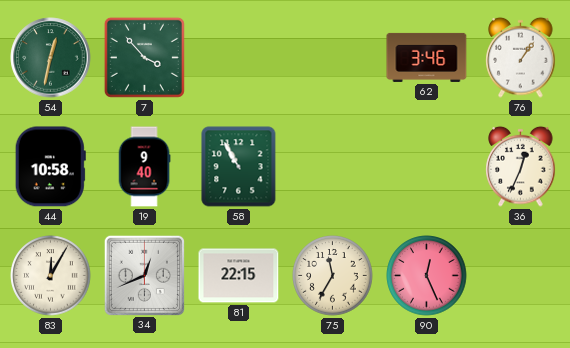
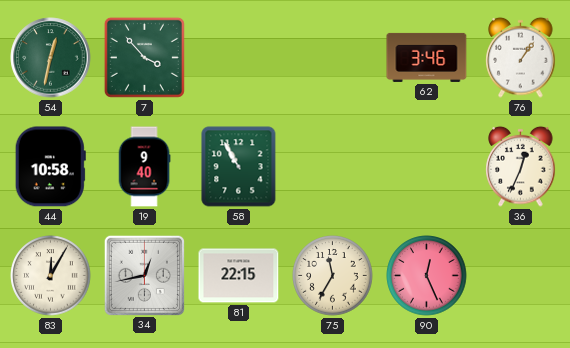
34: 12:41 -> 12:43 (144, 275)
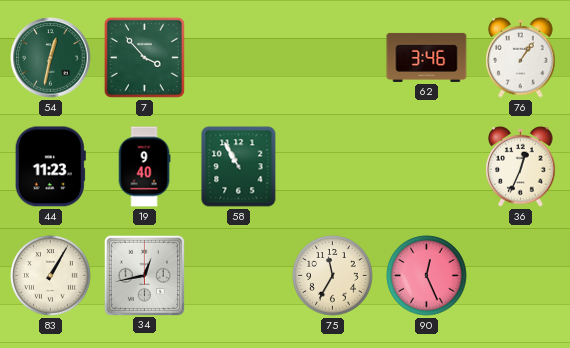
44: 10:58 -> 11:23 (50, 167)
83: 12:05 -> 1:05 (51, 276)
81: 22:15 -> none (239, 276)
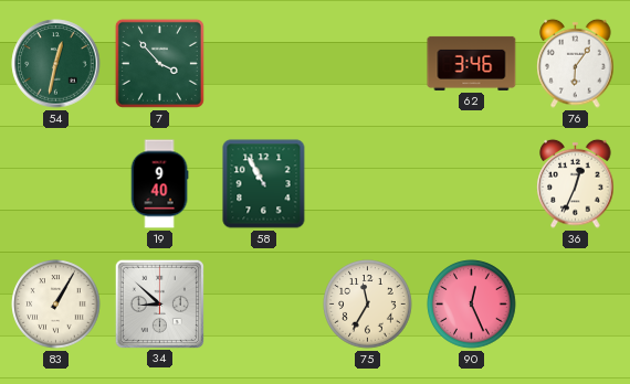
76: 1:06 -> 6:06 (576, 63)
44: 11:23 -> none (50, 167)
34: 12:43 -> 8:52 (159, 303)
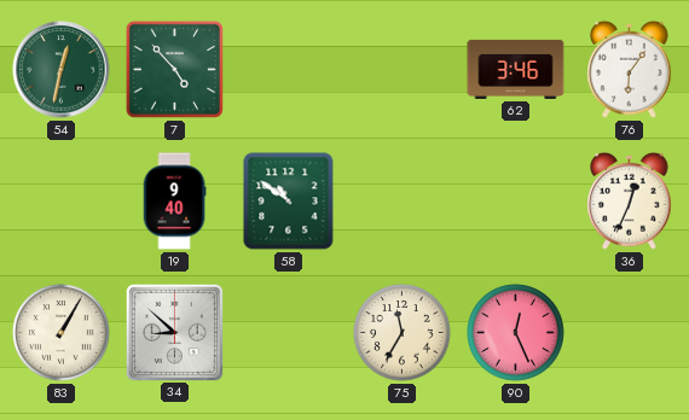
7: 3:53 -> 4:53 (174, 69)
58: 10:55 -> 10:51 (289, 202)
